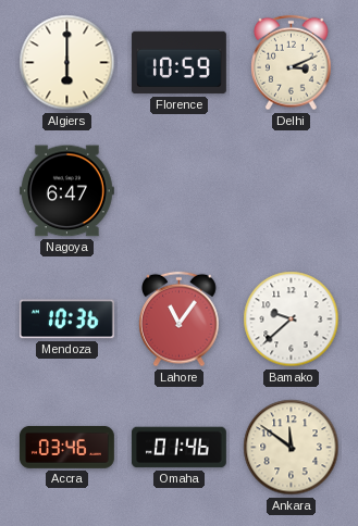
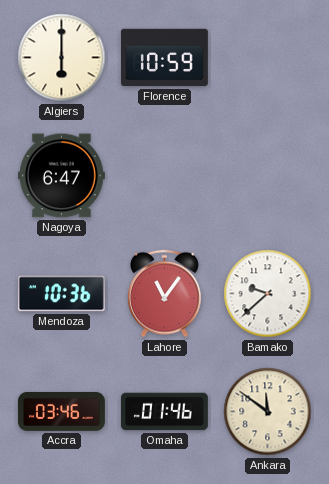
Delhi: 3:11 -> none (292, 63)
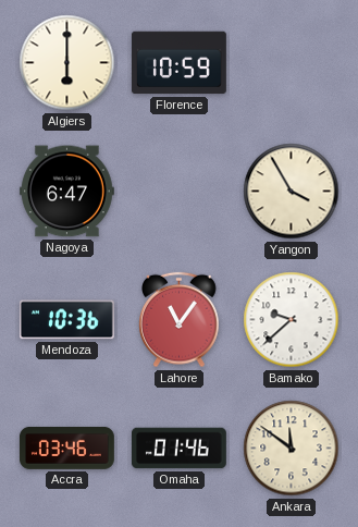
Yangon: none -> 3:55 (292, 192)
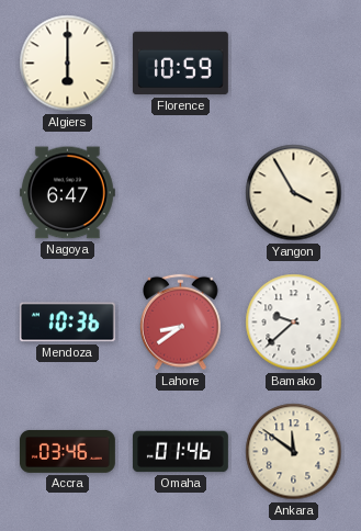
Lahore: 11:06 -> 8:39 (181, 323)
